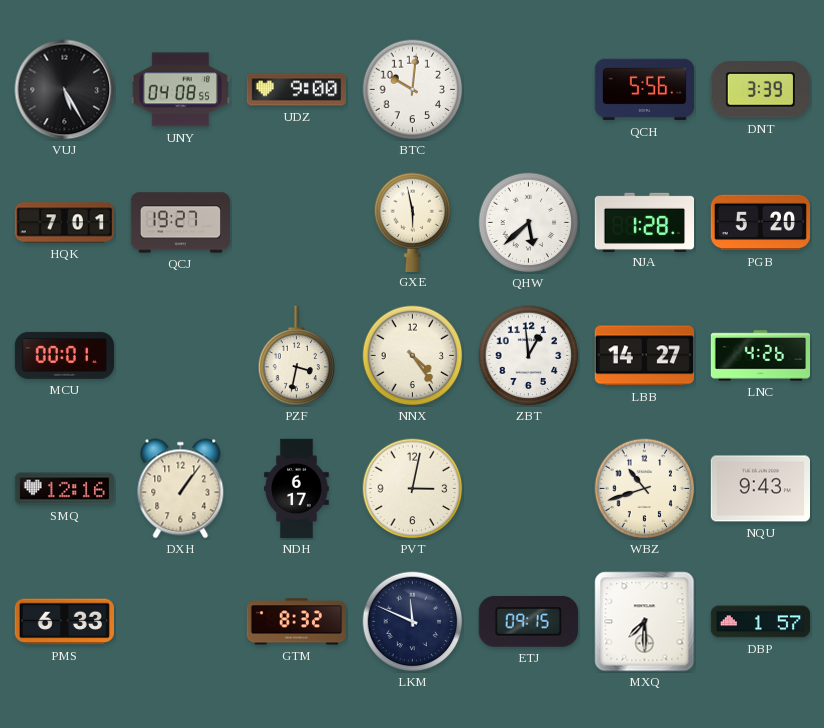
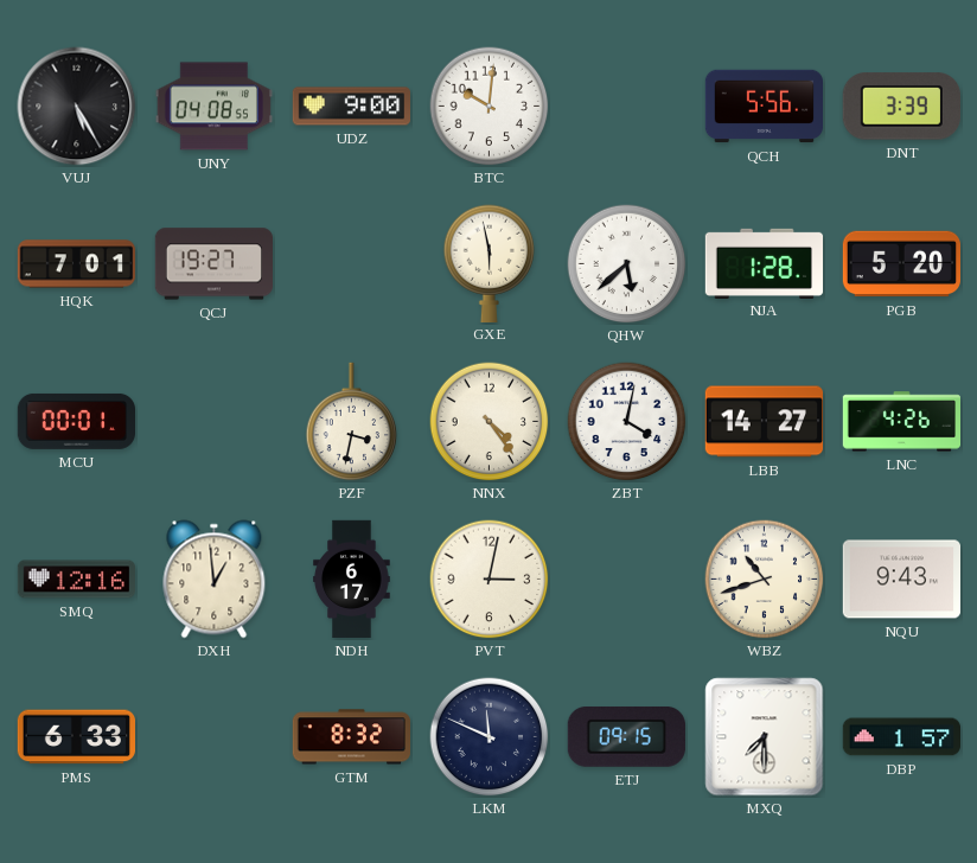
ZBT: 12:59 -> 4:02 (627, 422)
DXH: 1:06 -> 12:59 (215, 580)
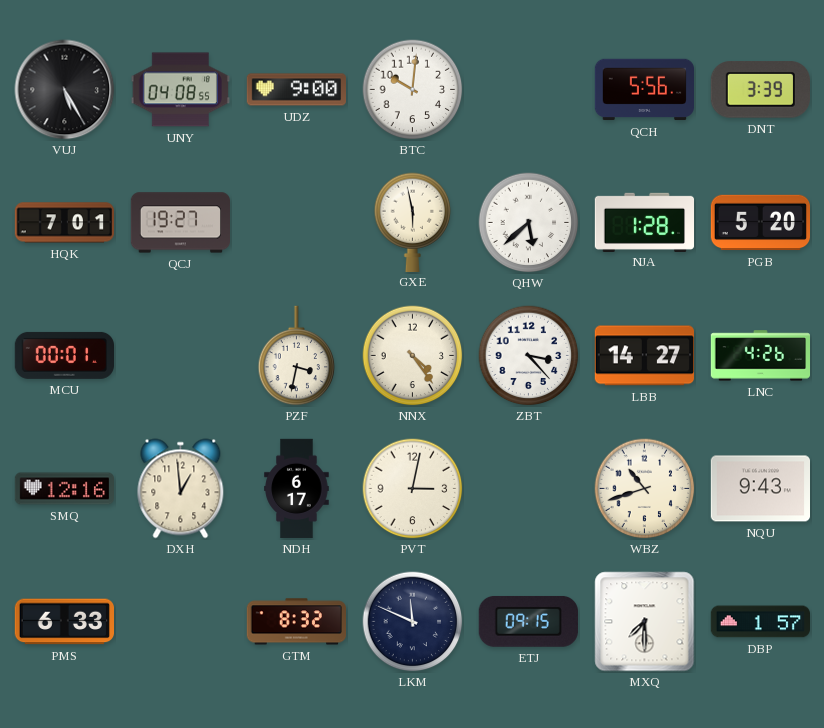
ZBT: 4:02 -> 3:23 (529, 356)
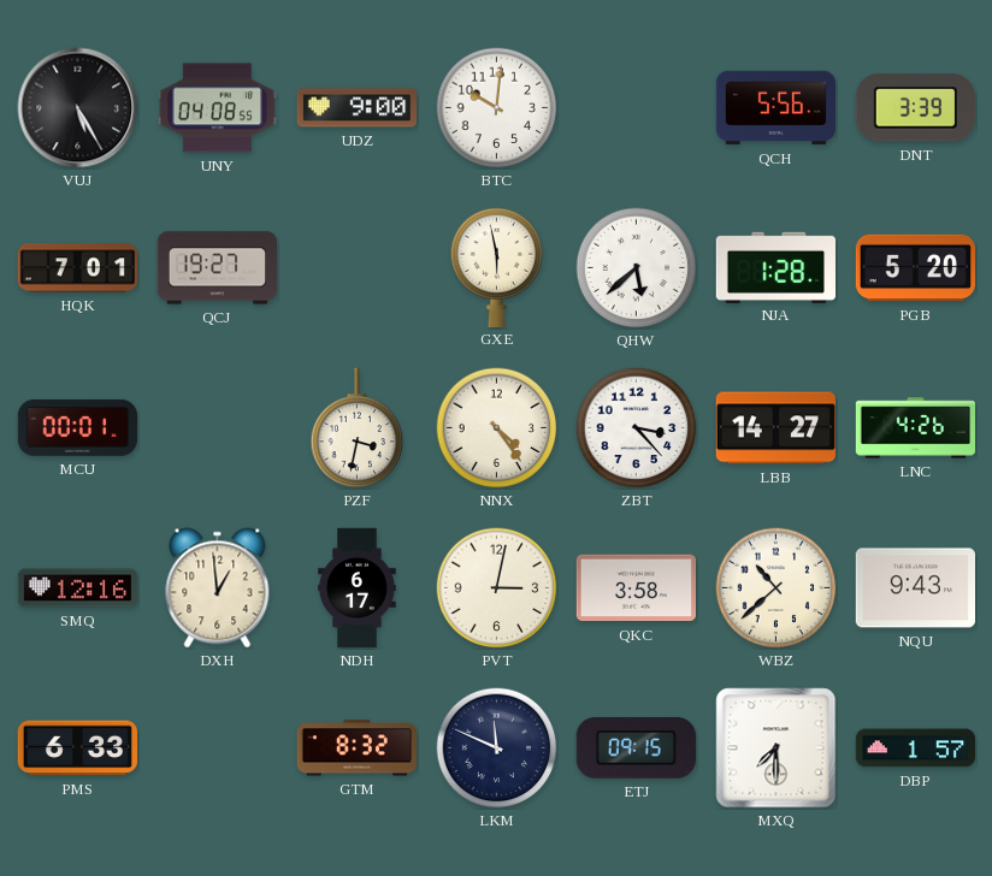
QKC: none -> 3:58 (636, 588)
WBZ: 10:42 -> 10:38 (777, 588)
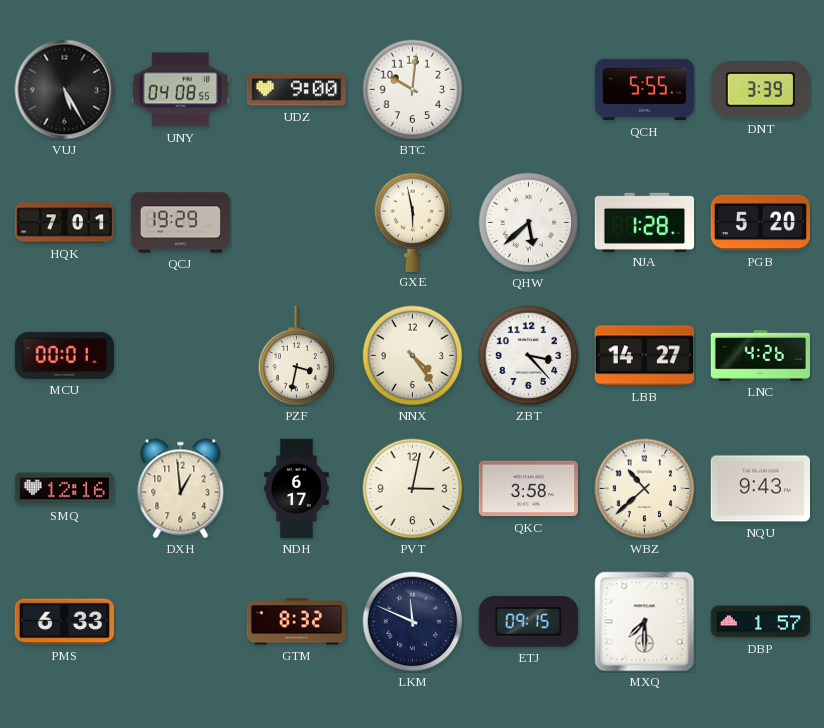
QCH: 5:56 -> 5:55 (645, 90)
QCJ: 19:27 -> 19:29 (180, 223)
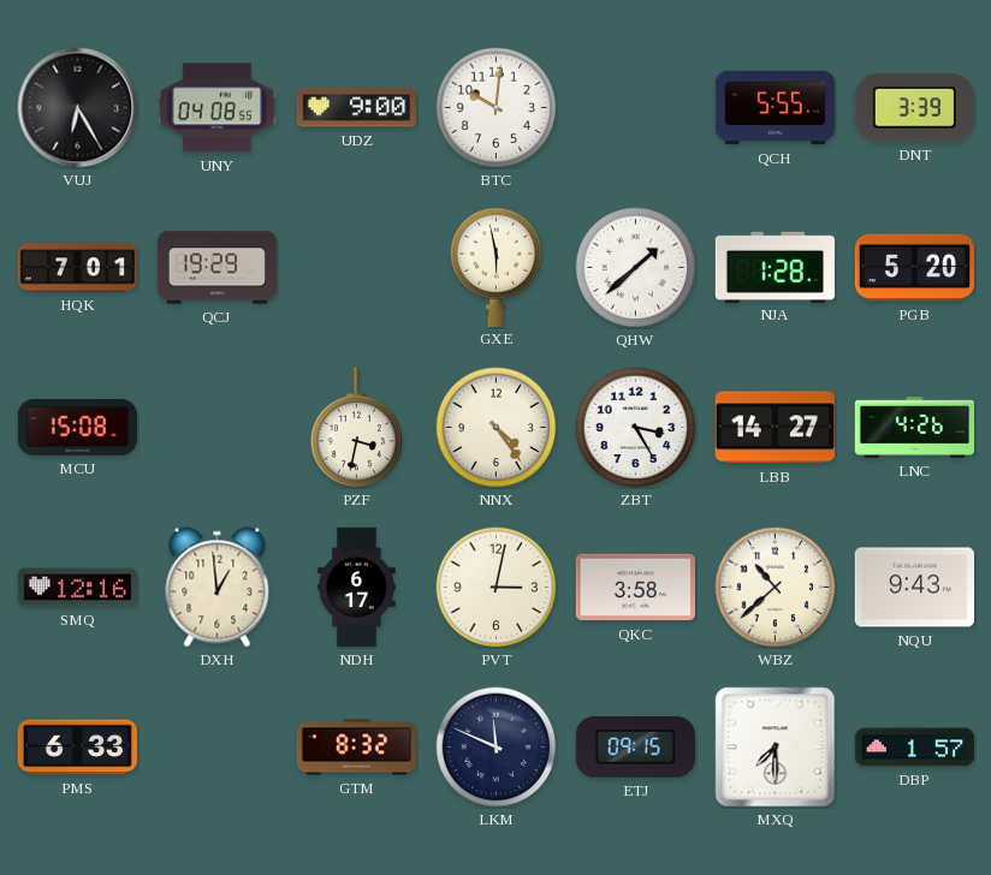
VUJ: 5:25 -> 6:25 (78, 108)
QHW: 5:38 -> 1:38 (636, 268)
MCU: 00:01 -> 15:08 (77, 427)
ZBT: 3:23 -> 3:25 (636, 428)
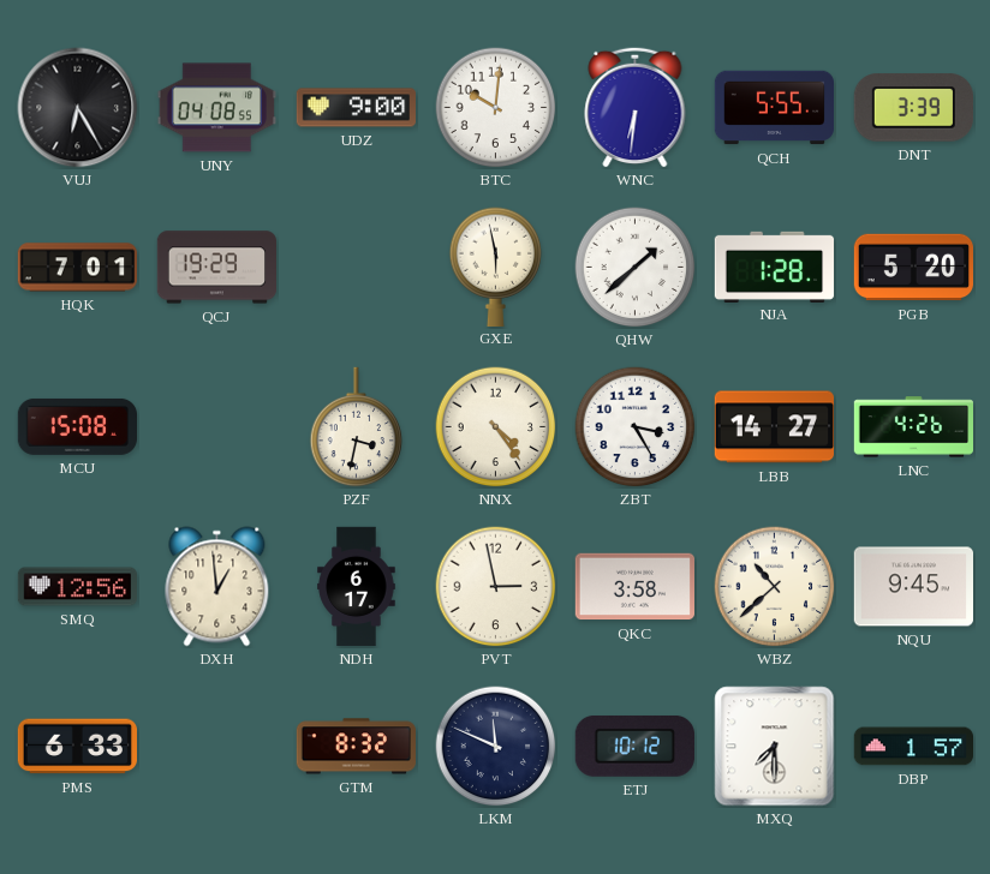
WNC: none -> 6:31 (636, 107)
SMQ: 12:16 -> 12:56 (78, 587)
PVT: 3:02 -> 2:58 (496, 587)
NQU: 9:43 -> 9:45 (913, 587)
ETJ: 09:15 -> 10:12 (634, 746)
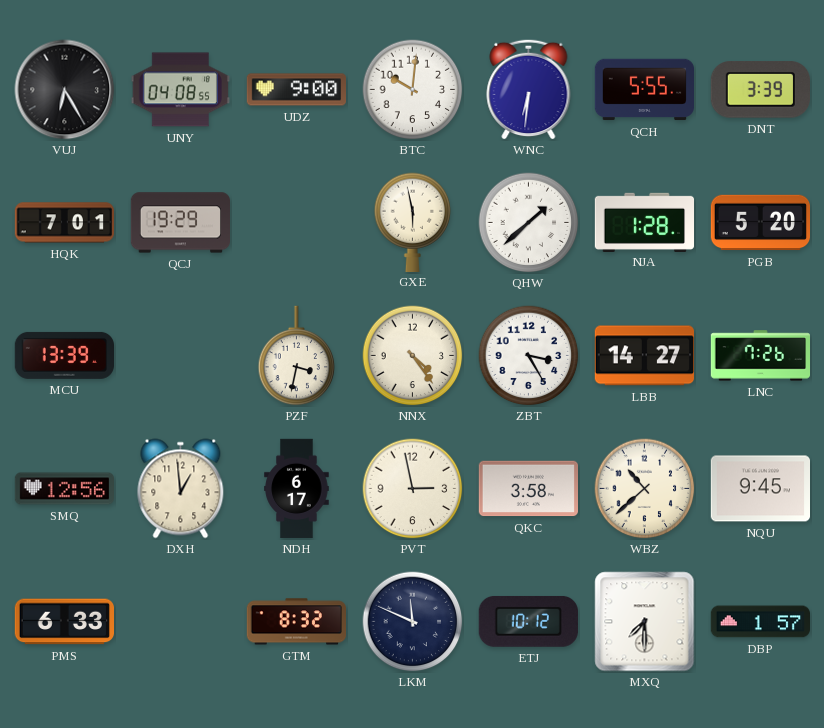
MCU: 15:08 -> 13:39 (64, 355)
LNC: 4:26 -> 7:26 (761, 356)
